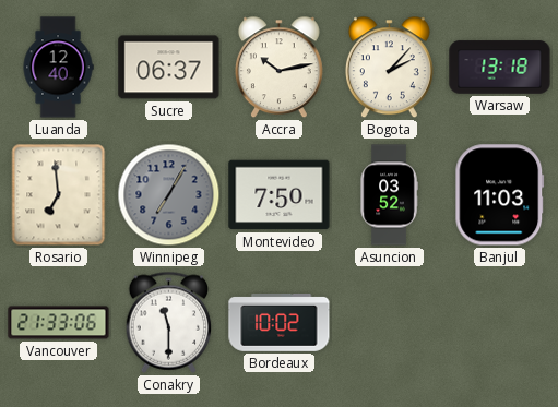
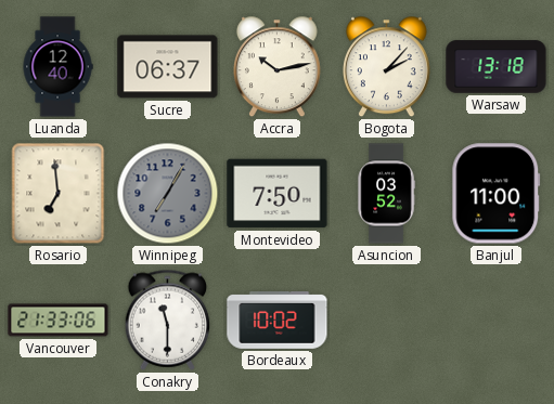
Banjul: 11:03 -> 11:00 (497, 194)
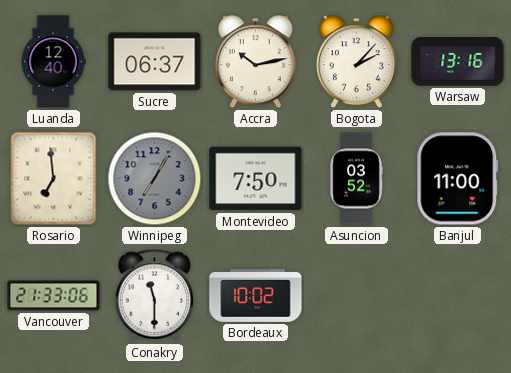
Warsaw: 13:18 -> 13:16 (458, 62)
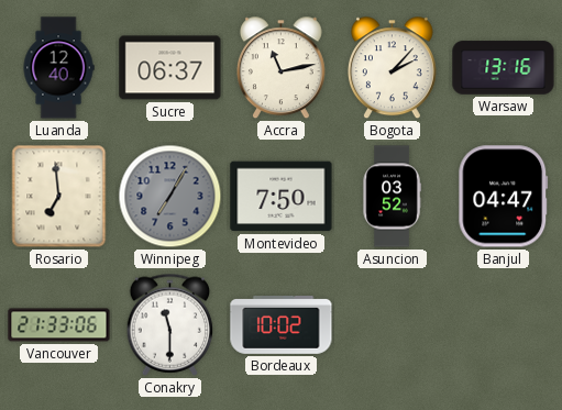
Accra: 10:13 -> 11:13 (280, 68)
Banjul: 11:00 -> 04:47 (504, 197)
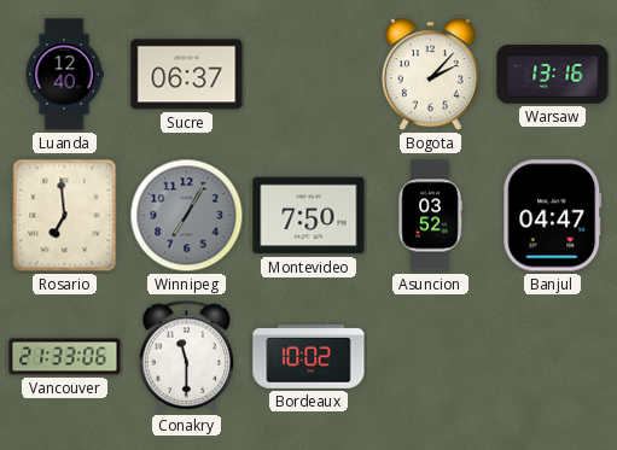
Accra: 11:13 -> none (280, 68)
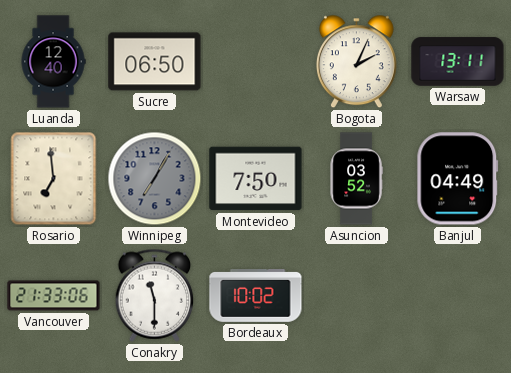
Sucre: 06:37 -> 06:50 (155, 62)
Bogota: 2:07 -> 2:04 (356, 62)
Warsaw: 13:16 -> 13:11 (458, 62)
Banjul: 04:47 -> 04:49 (458, 179)
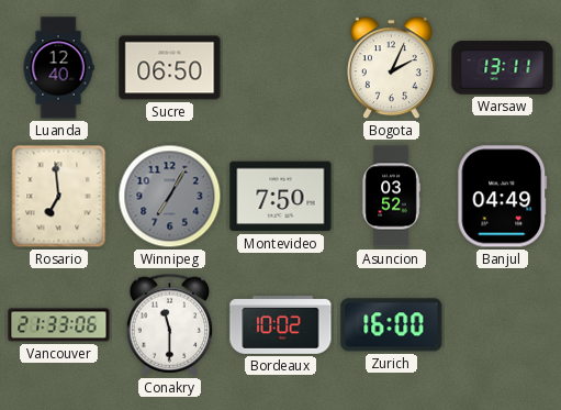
Zurich: none -> 16:00 (392, 325)
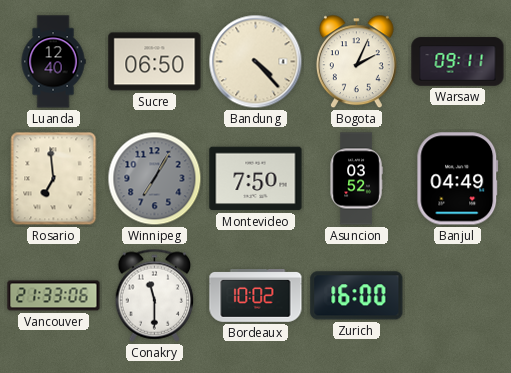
Bandung: none -> 4:23 (256, 62)
Warsaw: 13:11 -> 09:11 (458, 62)
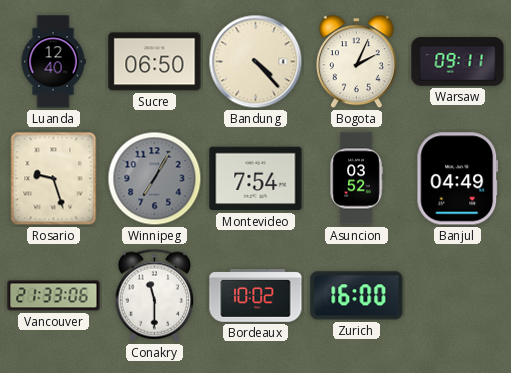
Rosario: 6:59 -> 9:27 (54, 179)
Montevideo: 7:50 -> 7:54 (256, 179)
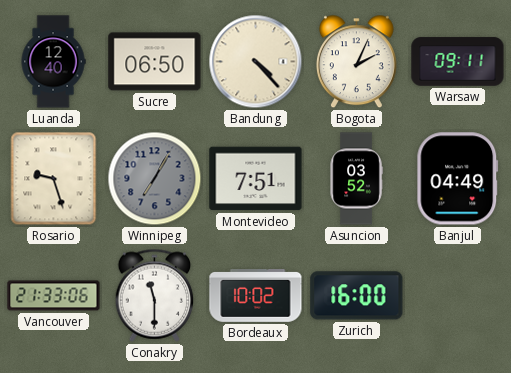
Montevideo: 7:54 -> 7:51 (256, 179)
